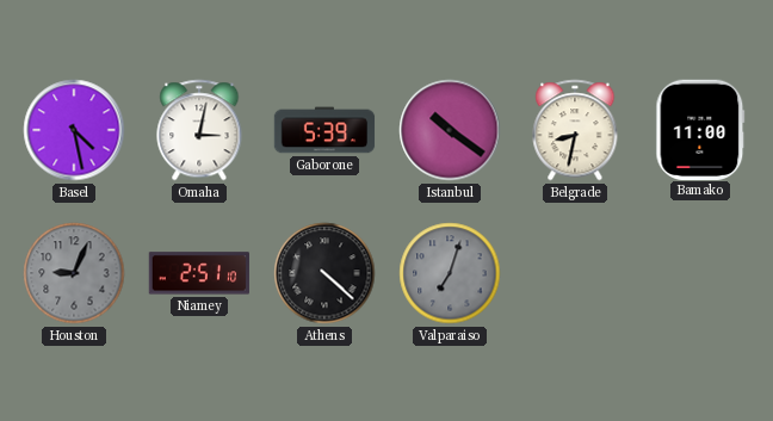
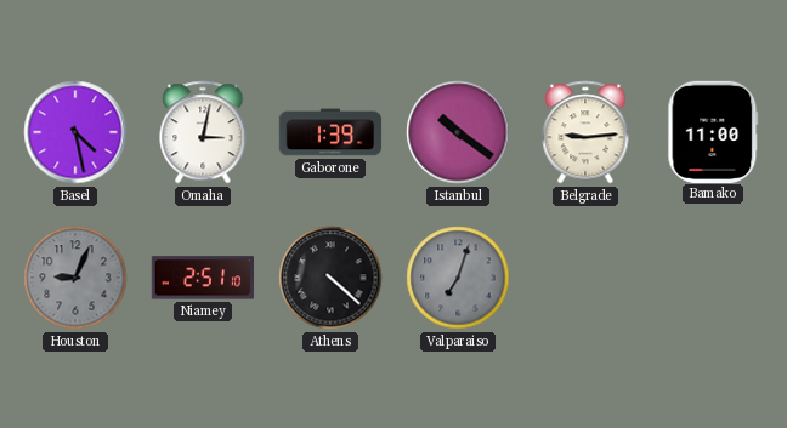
Gaborone: 5:39 -> 1:39 (330, 132)
Belgrade: 8:32 -> 9:14 (585, 132)
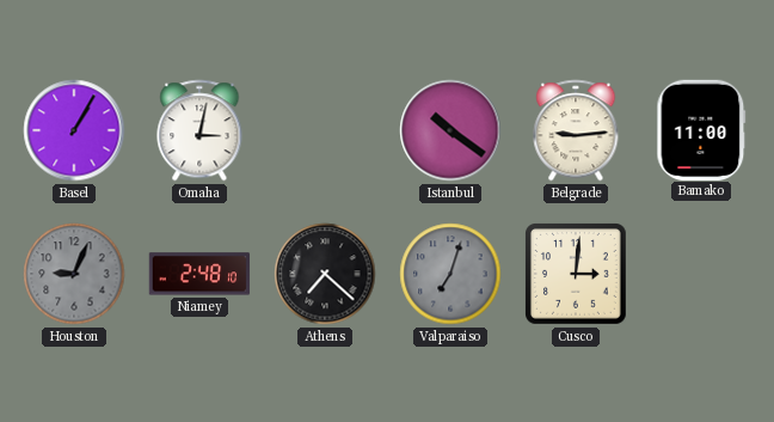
Basel: 4:28 -> 1:05 (74, 130)
Gaborone: 1:39 -> none (330, 132)
Niamey: 2:51 -> 2:48 (198, 274)
Athens: 4:22 -> 7:22 (325, 274)
Cusco: none -> 3:01 (577, 275)
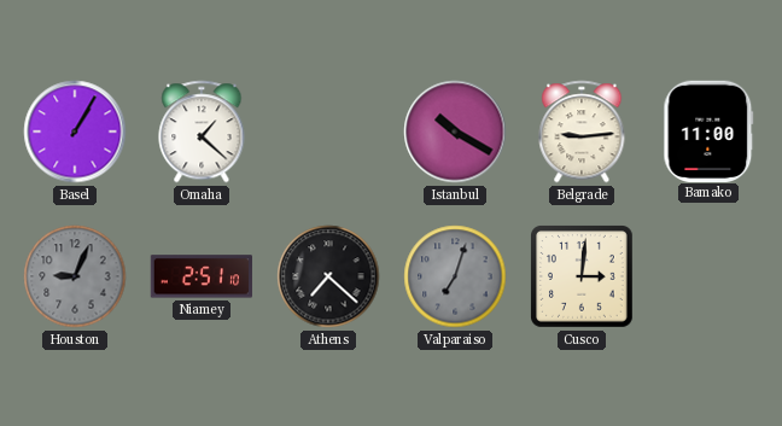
Omaha: 3:02 -> 1:22 (202, 132)
Istanbul: 10:21 -> 10:20 (455, 132)
Niamey: 2:48 -> 2:51 (200, 276)
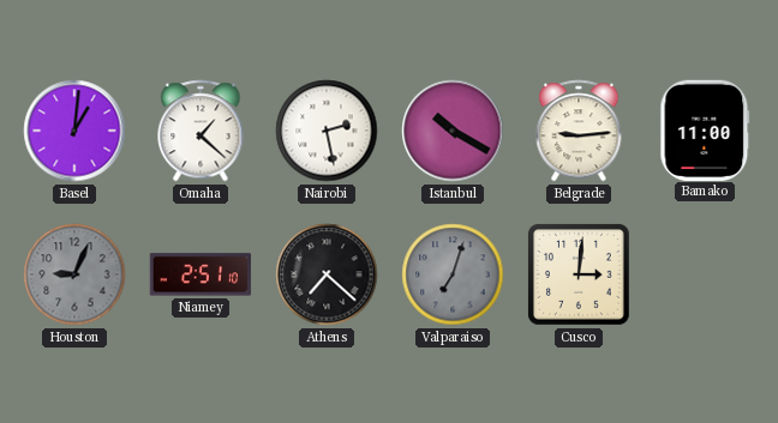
Basel: 1:05 -> 1:01 (74, 131)
Nairobi: none -> 2:28 (327, 131)
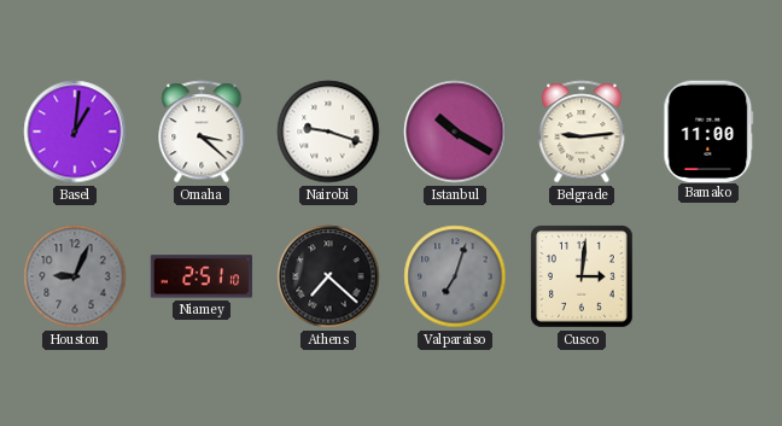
Omaha: 1:22 -> 3:22 (202, 132)
Nairobi: 2:28 -> 9:18 (328, 132)
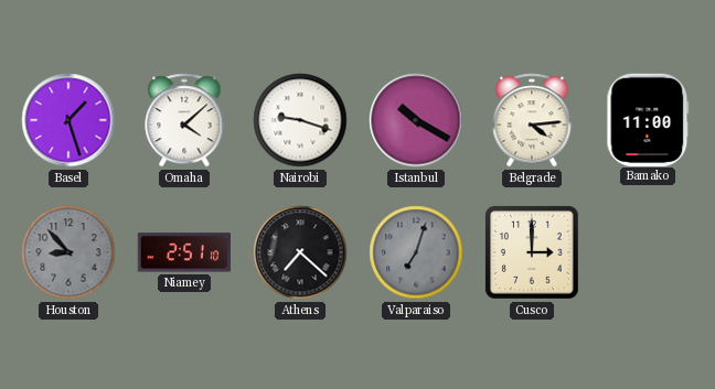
Basel: 1:01 -> 1:27 (68, 120)
Omaha: 3:22 -> 4:08 (184, 120)
Belgrade: 9:14 -> 4:14 (532, 120)
Houston: 9:04 -> 8:53 (68, 252)
Cusco: 3:01 -> 3:00 (533, 253)
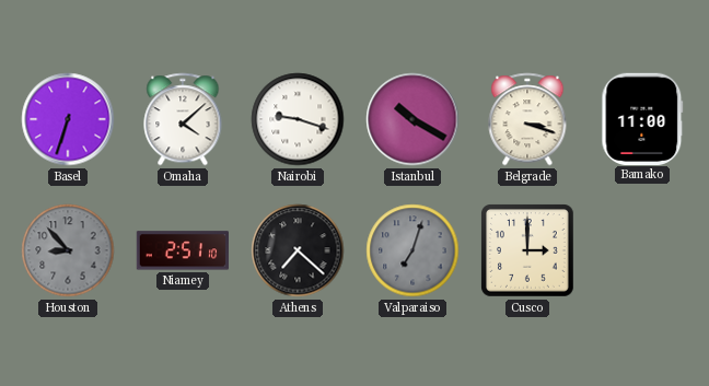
Basel: 1:27 -> 6:33 (68, 119)
Belgrade: 4:14 -> 3:18 (527, 119)
